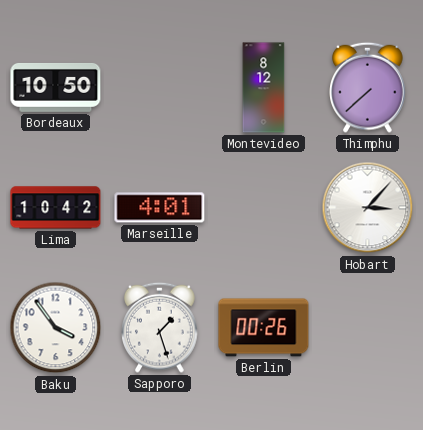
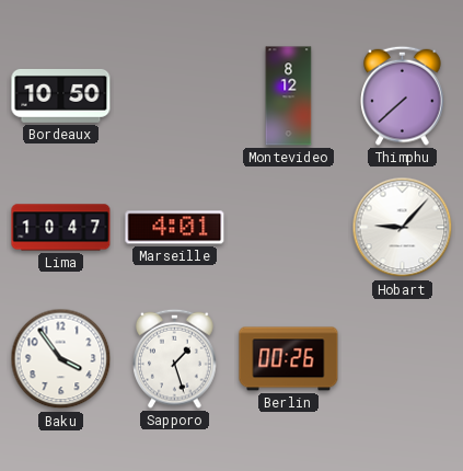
Lima: 10:42 -> 10:47 (61, 228)
Hobart: 3:07 -> 9:07 (403, 228)
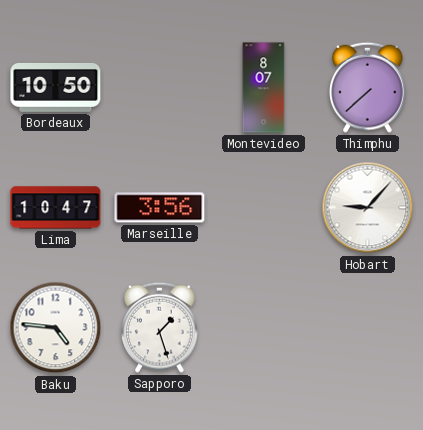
Montevideo: 8:12 -> 8:07 (264, 88)
Marseille: 4:01 -> 3:56 (160, 208)
Baku: 3:54 -> 4:46 (56, 328)
Berlin: 00:26 -> none (289, 359)
